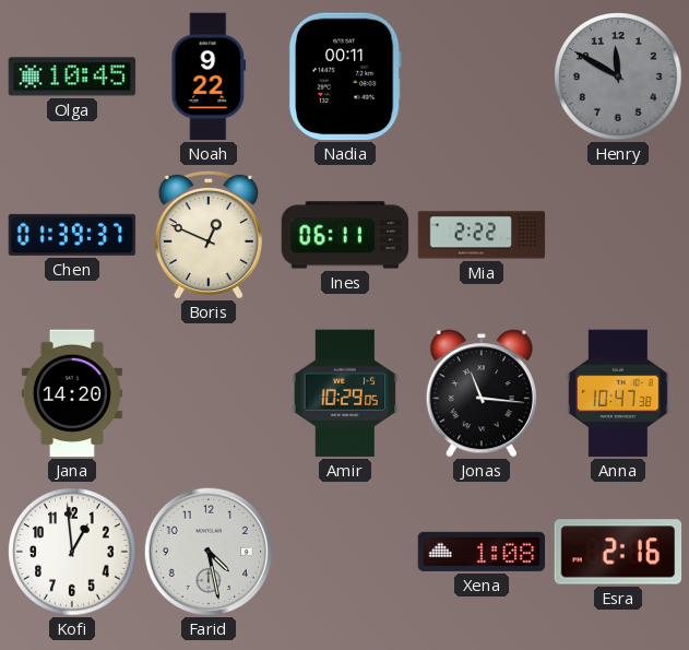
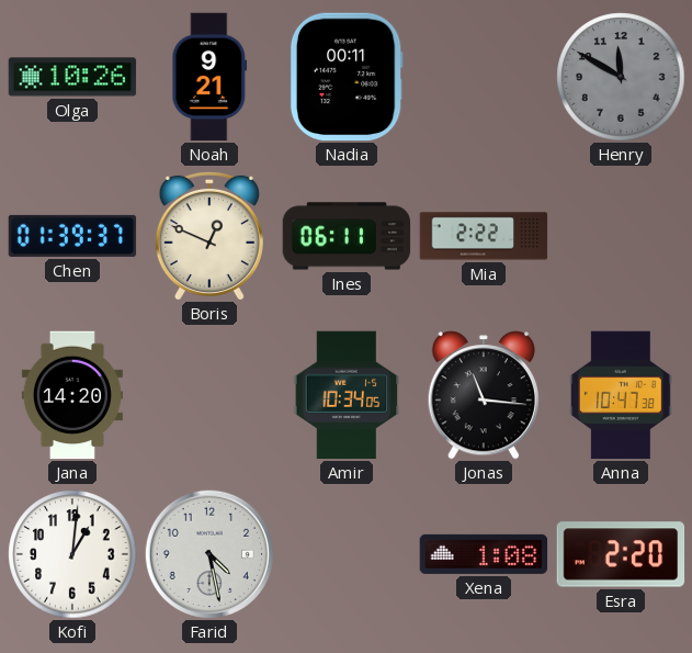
Olga: 10:45 -> 10:26 (72, 77)
Noah: 9:22 -> 9:21 (209, 77)
Amir: 10:29 -> 10:34 (347, 395)
Kofi: 12:59 -> 1:01 (72, 554)
Esra: 2:16 -> 2:20 (621, 554)
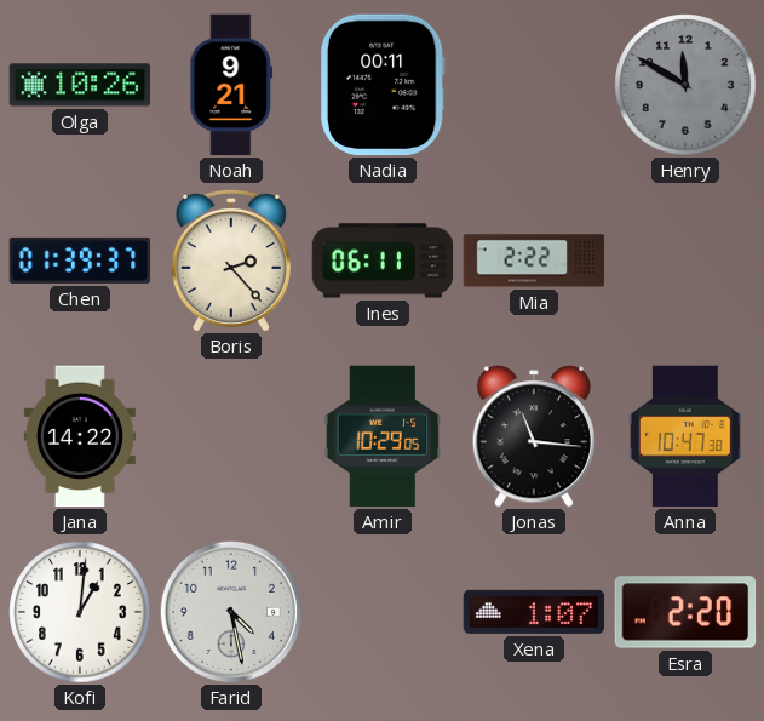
Boris: 12:49 -> 2:23 (231, 261)
Jana: 14:20 -> 14:22 (80, 436)
Amir: 10:34 -> 10:29 (383, 436)
Xena: 1:08 -> 1:07 (534, 612)
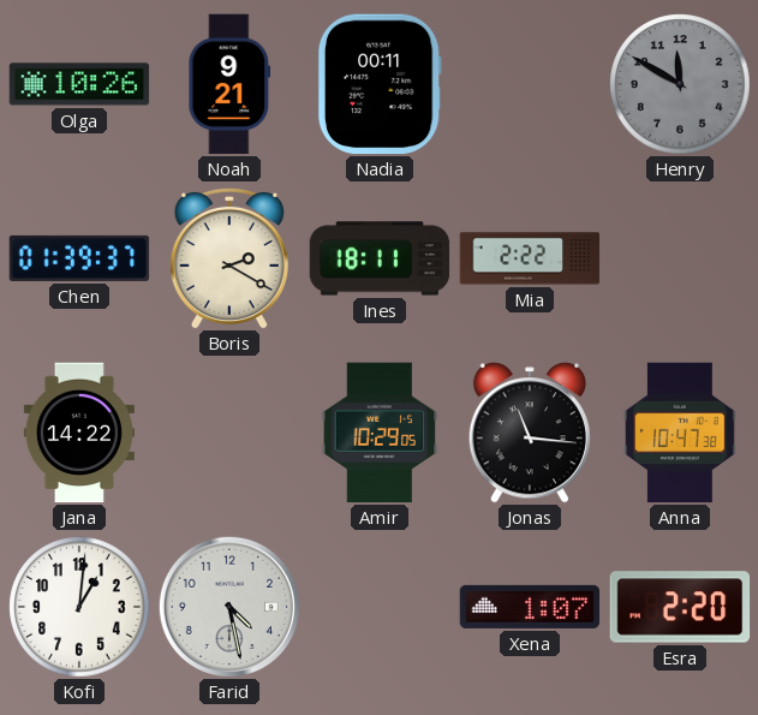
Boris: 2:23 -> 2:20 (229, 258)
Ines: 06:11 -> 18:11 (380, 258)
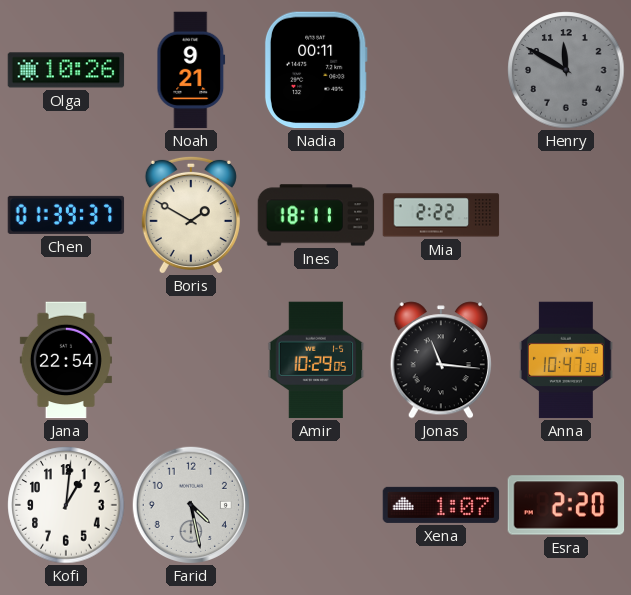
Boris: 2:20 -> 1:50 (191, 215)
Jana: 14:22 -> 22:54 (66, 360)
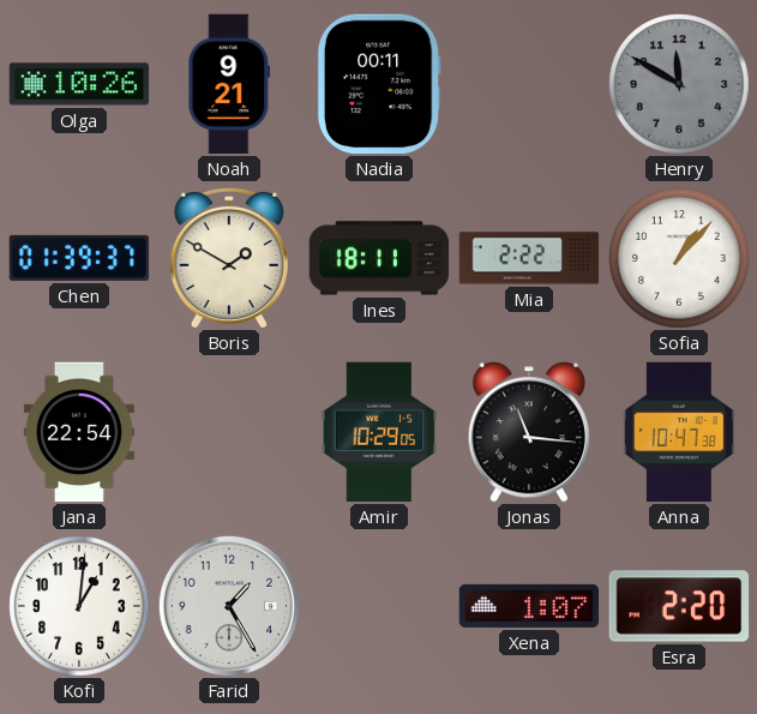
Sofia: none -> 1:07 (679, 258)
Farid: 4:28 -> 1:25 (229, 606)
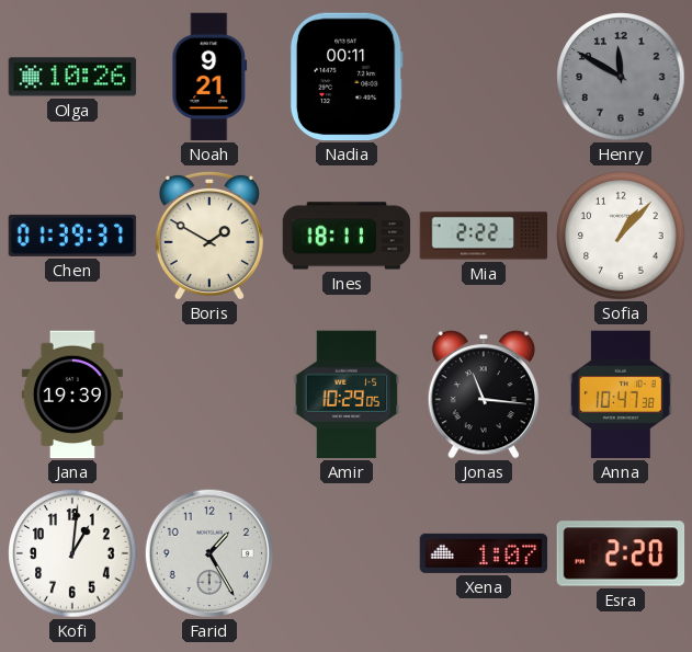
Jana: 22:54 -> 19:39 (72, 394)
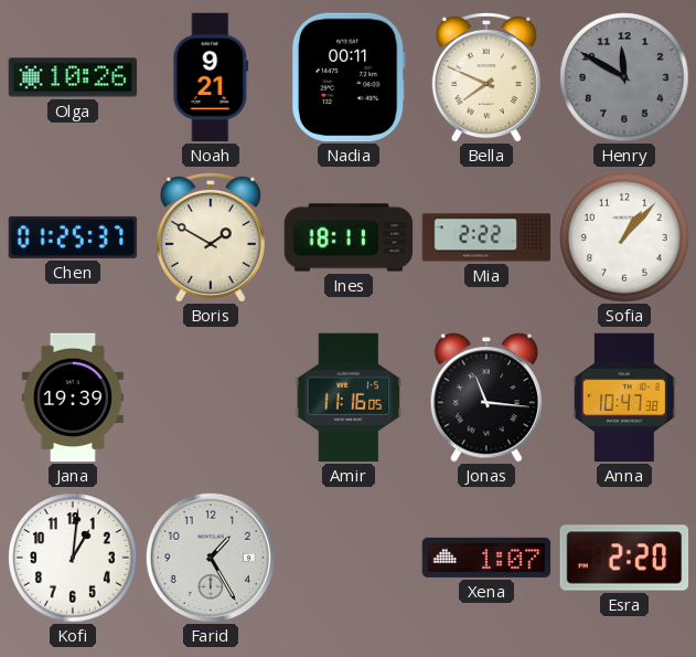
Bella: none -> 7:49 (486, 77)
Chen: 01:39 -> 01:25 (73, 237)
Amir: 10:29 -> 11:16 (349, 398)
